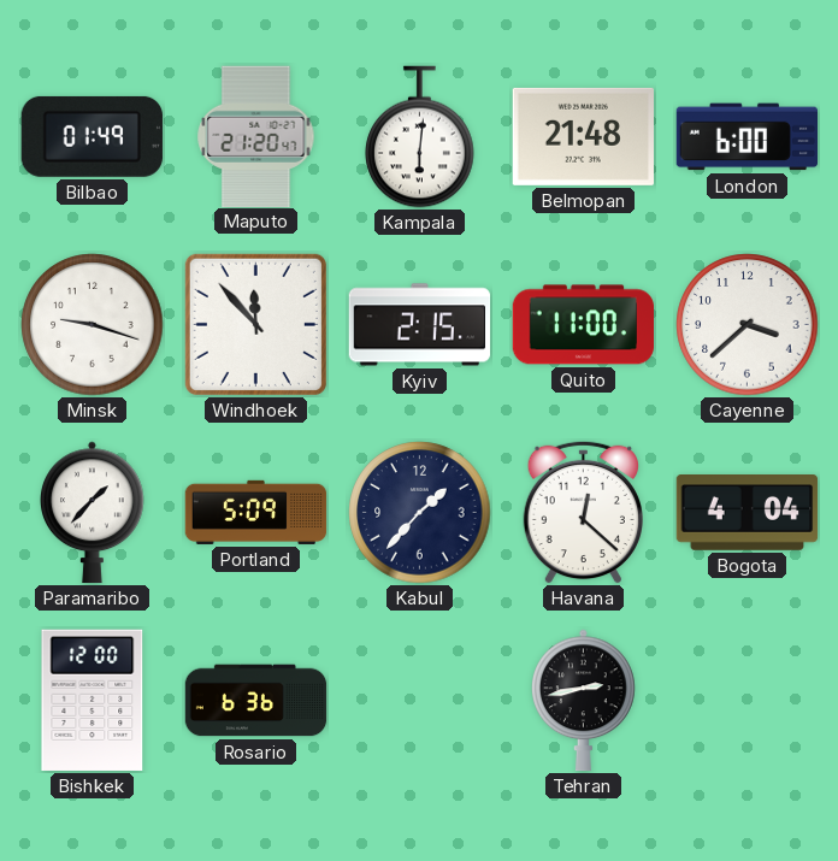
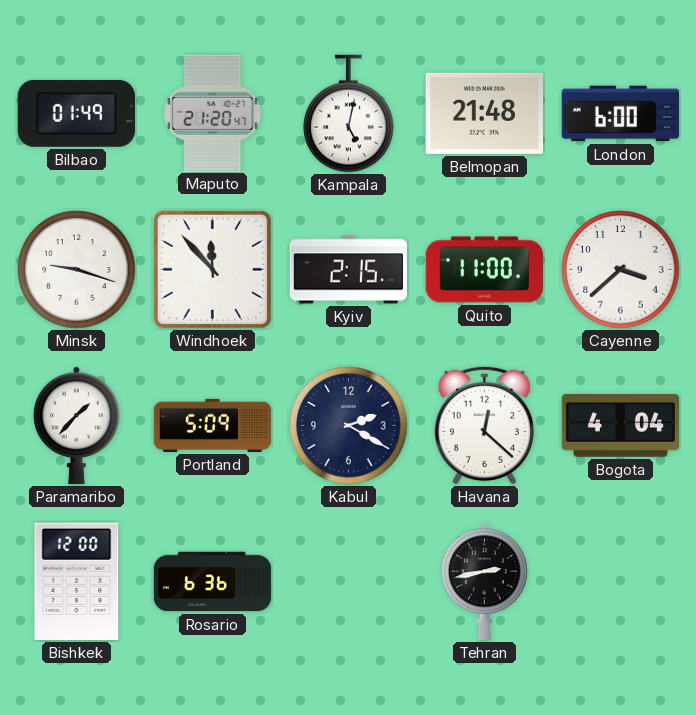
Kampala: 6:01 -> 5:02 (349, 114)
Kabul: 1:37 -> 2:20 (349, 426)
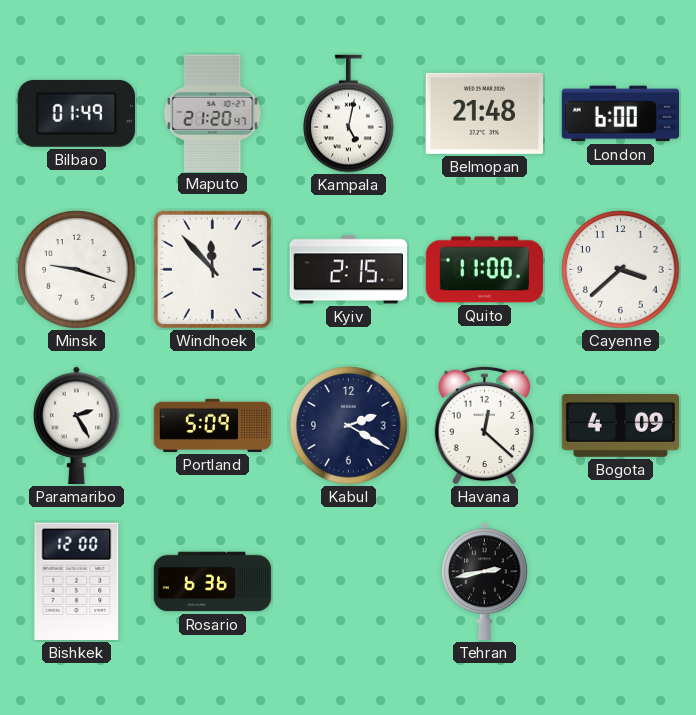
Paramaribo: 1:37 -> 2:25 (77, 426)
Bogota: 4:04 -> 4:09 (621, 426)
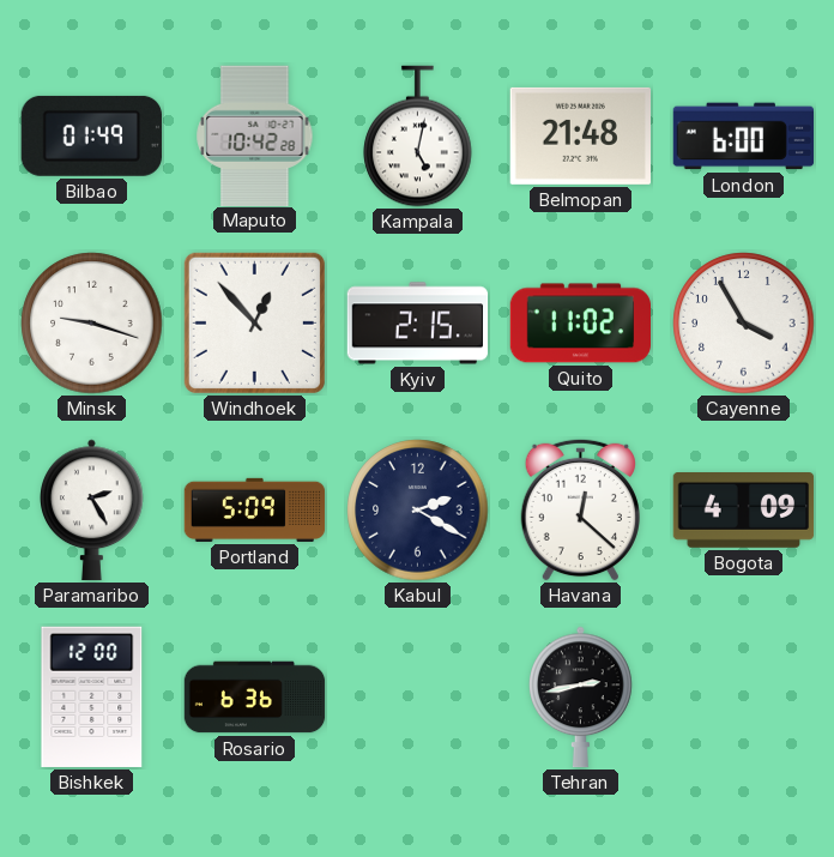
Maputo: 21:20 -> 10:42 (255, 135)
Windhoek: 11:53 -> 12:53 (254, 322)
Quito: 11:00 -> 11:02 (581, 324)
Cayenne: 3:38 -> 3:55 (744, 324)
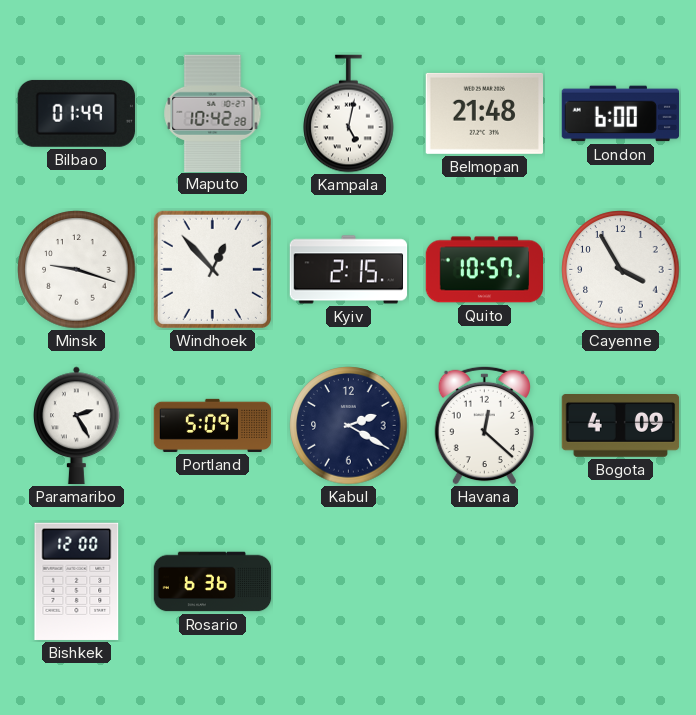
Quito: 11:02 -> 10:57 (485, 270)
Tehran: 2:43 -> none (581, 698)
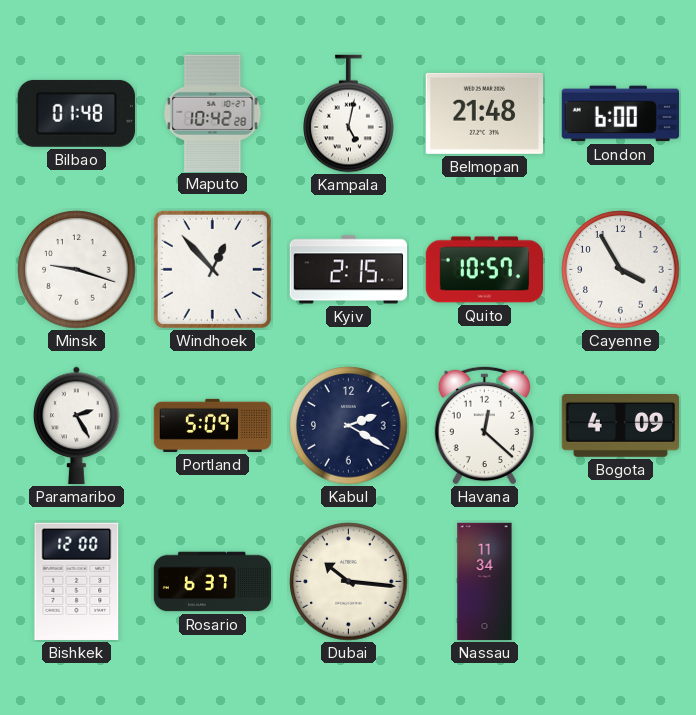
Bilbao: 01:49 -> 01:48 (76, 113)
Rosario: 6:36 -> 6:37 (213, 582)
Dubai: none -> 10:16 (349, 582)
Nassau: none -> 11:34 (485, 582)
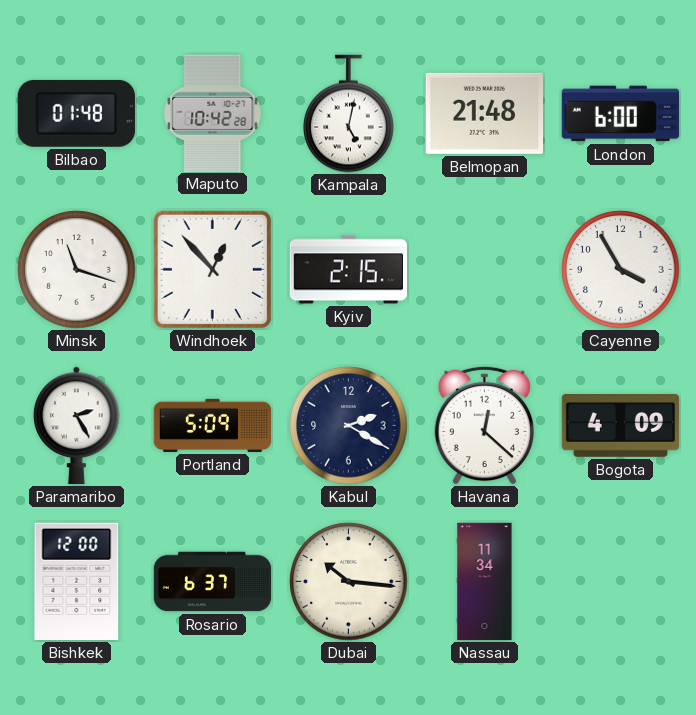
Minsk: 9:18 -> 11:18 (77, 270)
Quito: 10:57 -> none (485, 270)
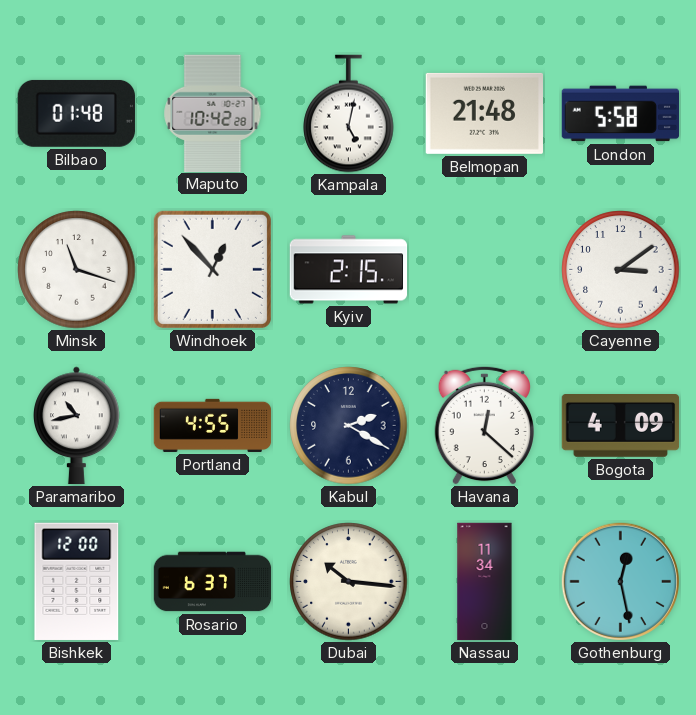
London: 6:00 -> 5:58 (621, 114)
Cayenne: 3:55 -> 3:09 (621, 270)
Paramaribo: 2:25 -> 10:43 (77, 426)
Portland: 5:09 -> 4:55 (213, 425)
Gothenburg: none -> 12:28 (620, 581)
